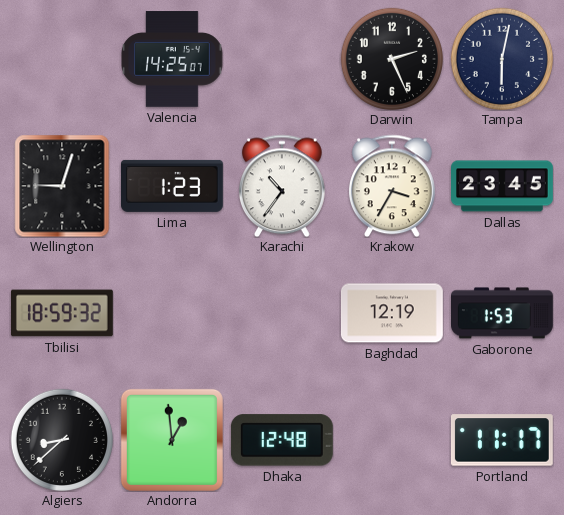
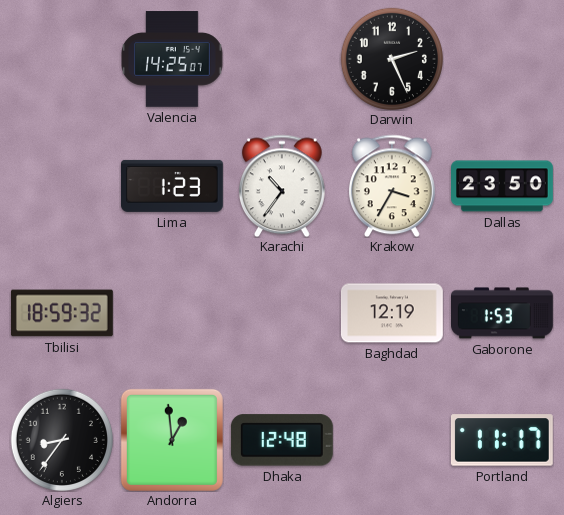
Tampa: 6:02 -> none (502, 59)
Wellington: 9:03 -> none (62, 186)
Dallas: 23:45 -> 23:50 (503, 186)
Algiers: 8:38 -> 8:36 (62, 440)
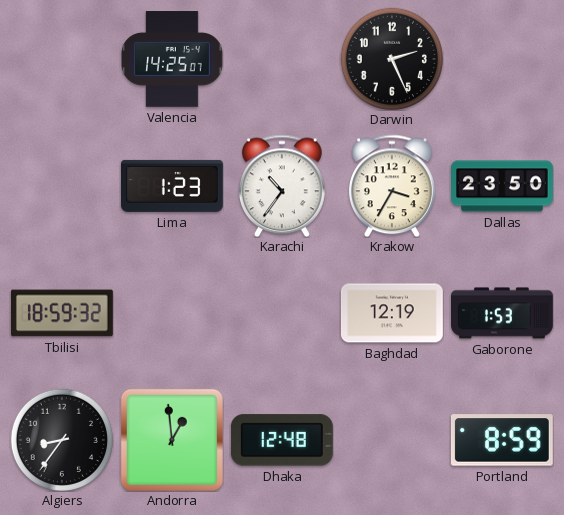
Portland: 11:17 -> 8:59 (502, 440)
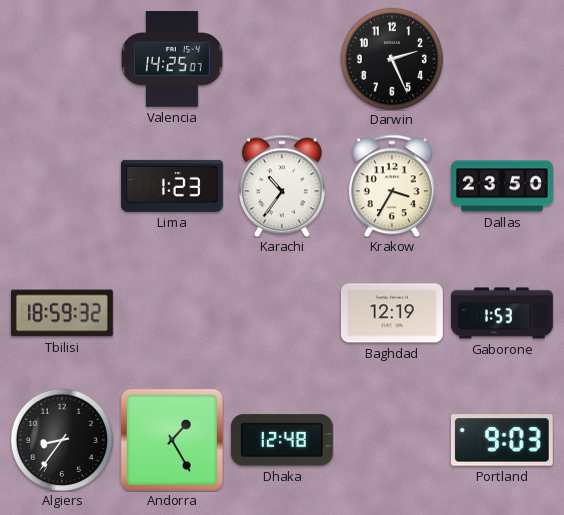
Andorra: 12:59 -> 1:25 (172, 440)
Portland: 8:59 -> 9:03 (502, 440)
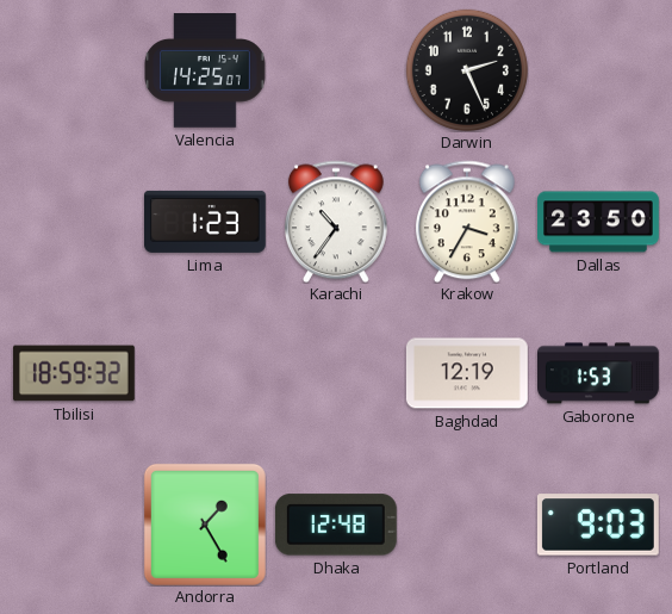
Algiers: 8:36 -> none (62, 440)
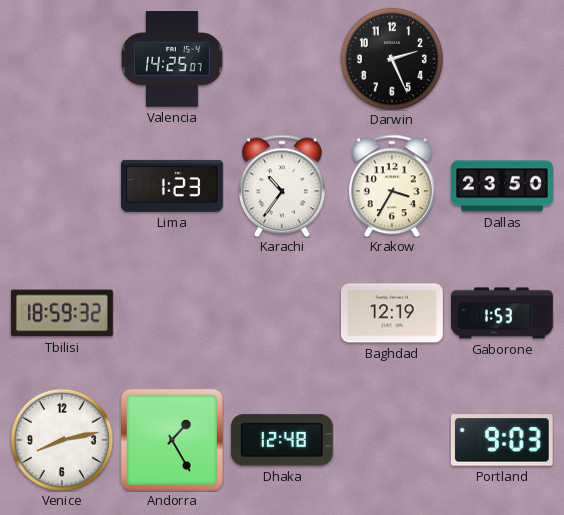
Venice: none -> 8:13 (62, 440)
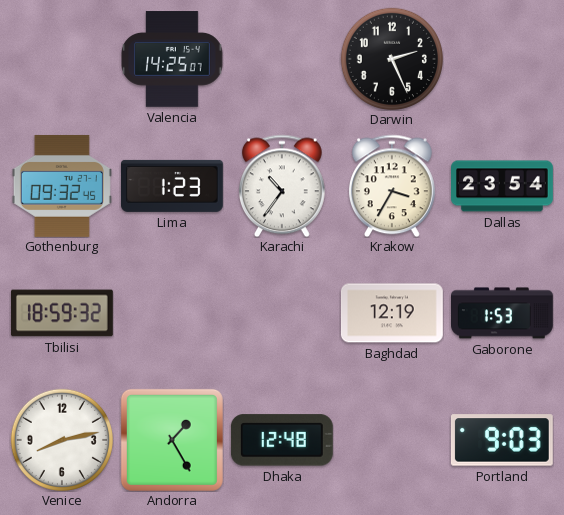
Gothenburg: none -> 09:32 (62, 186)
Dallas: 23:50 -> 23:54 (503, 186)
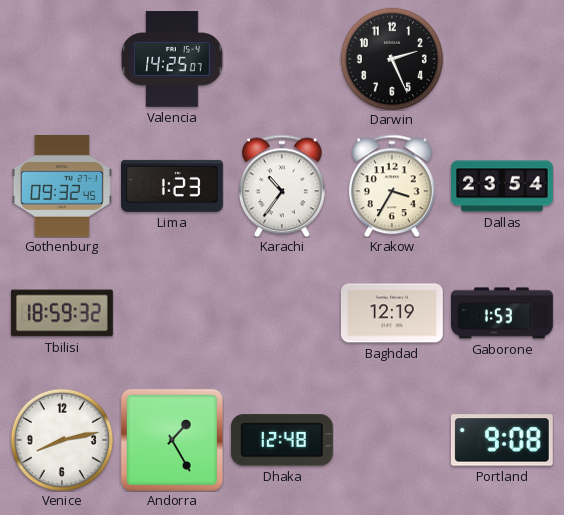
Portland: 9:03 -> 9:08 (502, 440)
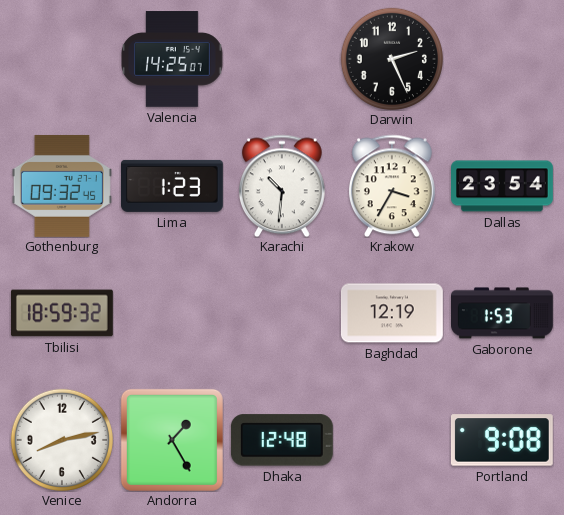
Karachi: 10:36 -> 10:31 (282, 186)
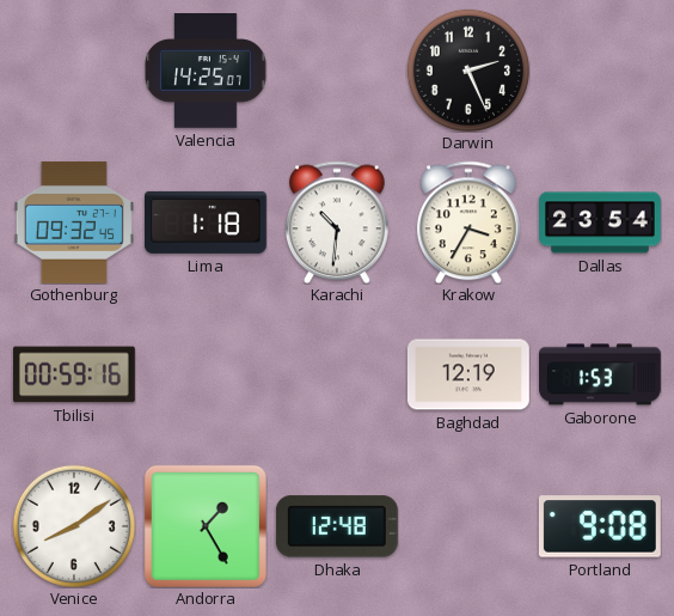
Lima: 1:23 -> 1:18 (206, 222)
Tbilisi: 18:59 -> 00:59 (74, 374)
Venice: 8:13 -> 8:09 (74, 526)
